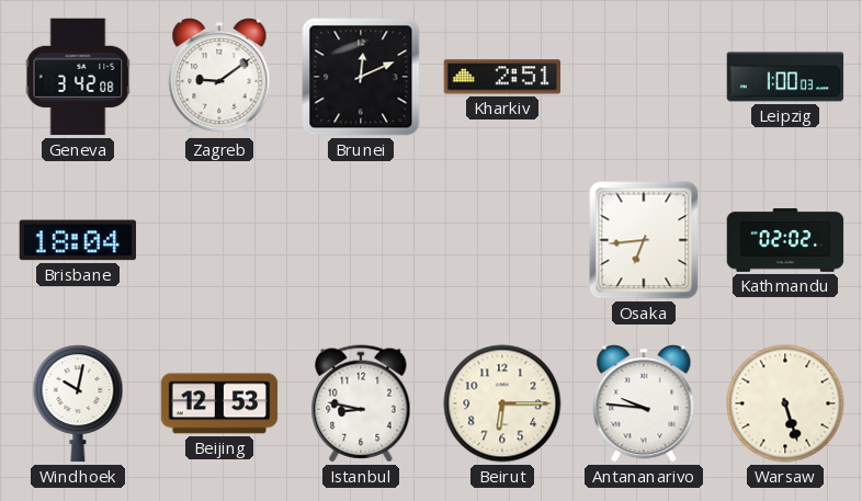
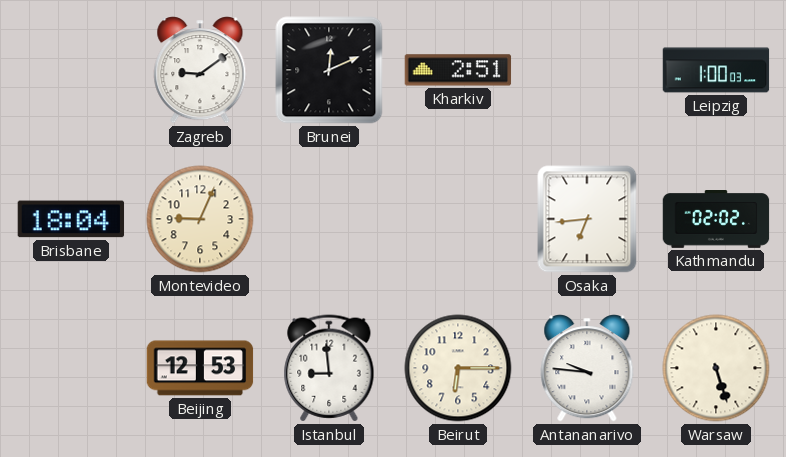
Geneva: 3:42 -> none (78, 77)
Montevideo: none -> 9:04 (200, 219)
Windhoek: 10:02 -> none (78, 403)
Istanbul: 8:47 -> 8:59 (329, 368)
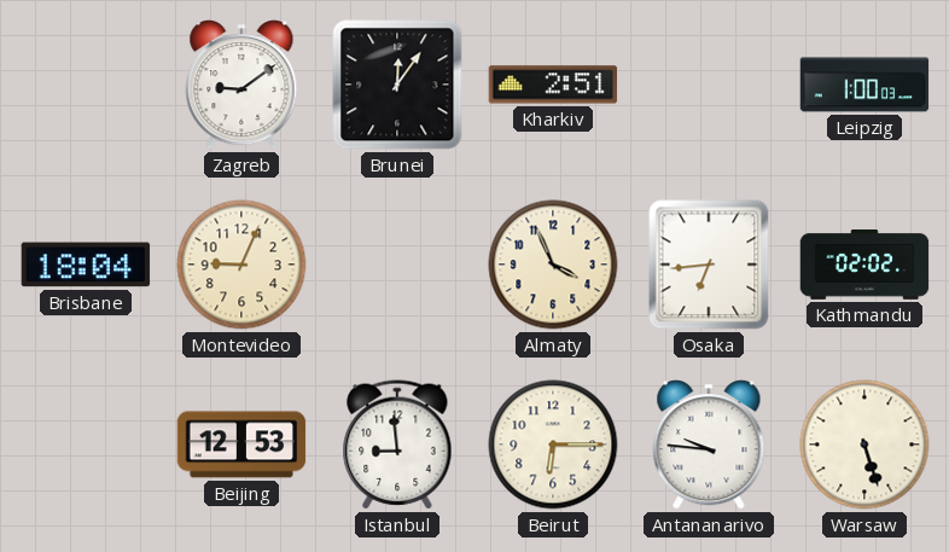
Brunei: 12:11 -> 12:06 (397, 85)
Almaty: none -> 3:56 (553, 265)
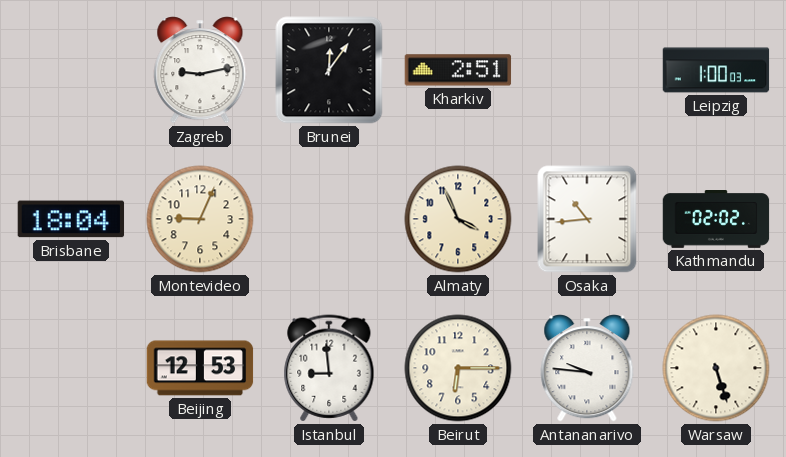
Zagreb: 9:09 -> 9:13 (200, 70)
Osaka: 6:44 -> 10:44 (587, 219)
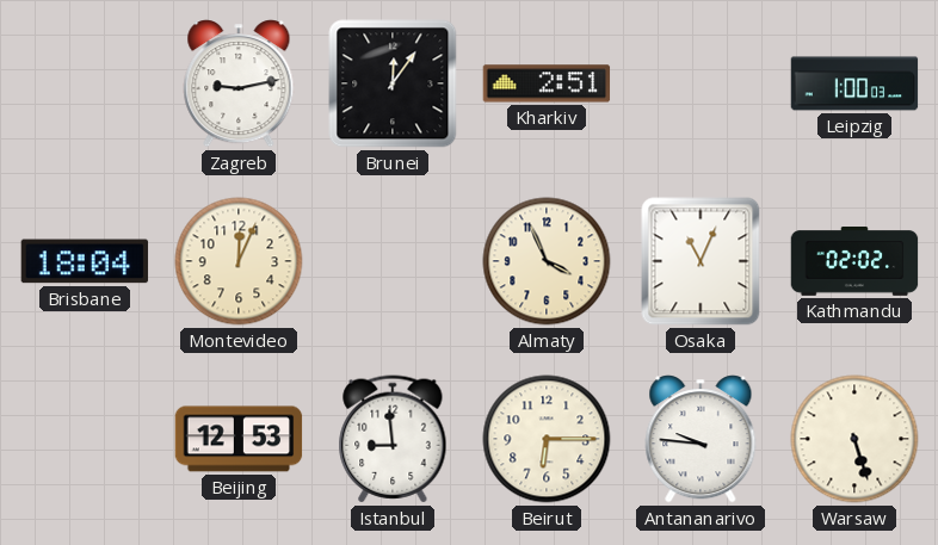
Montevideo: 9:04 -> 12:04 (239, 261)
Osaka: 10:44 -> 11:04 (701, 261)
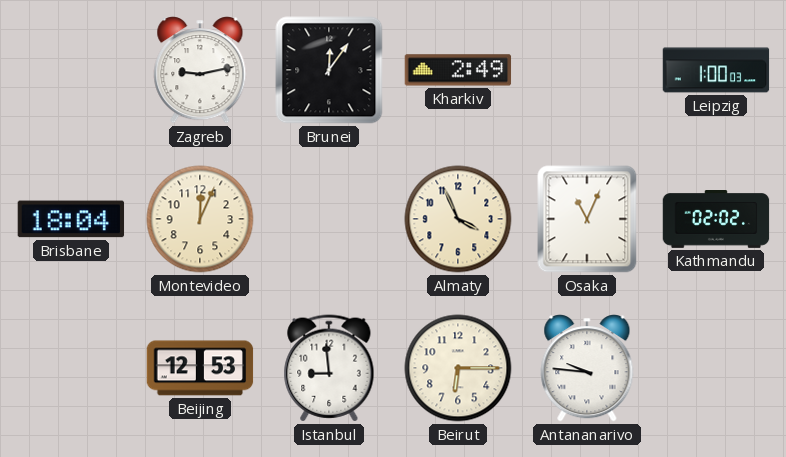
Kharkiv: 2:51 -> 2:49 (458, 70)
Warsaw: 5:27 -> none (854, 439)
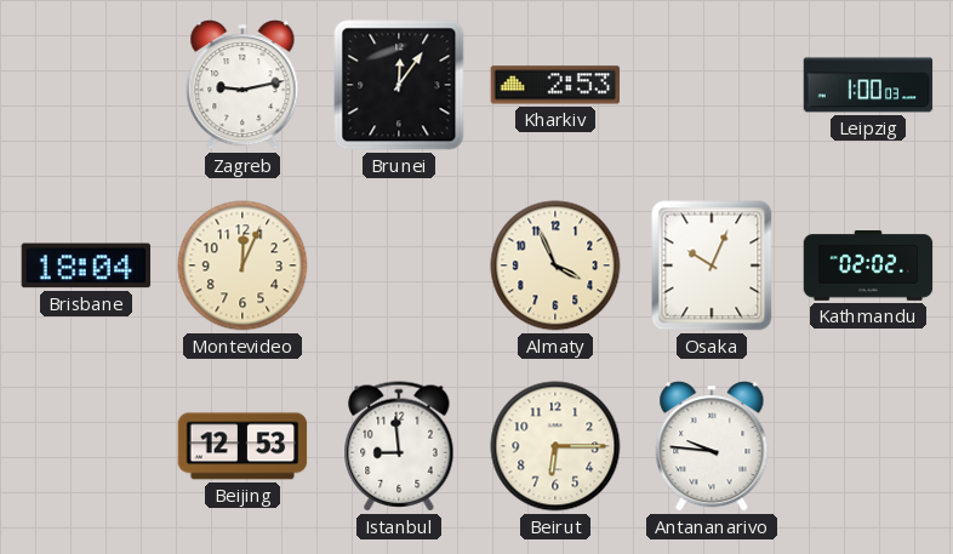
Kharkiv: 2:49 -> 2:53 (555, 85)
Osaka: 11:04 -> 10:04 (712, 265)
